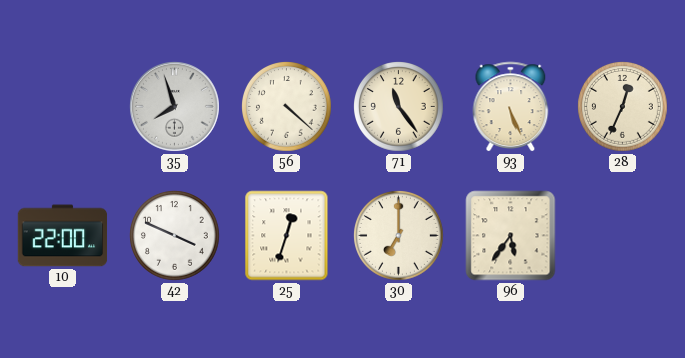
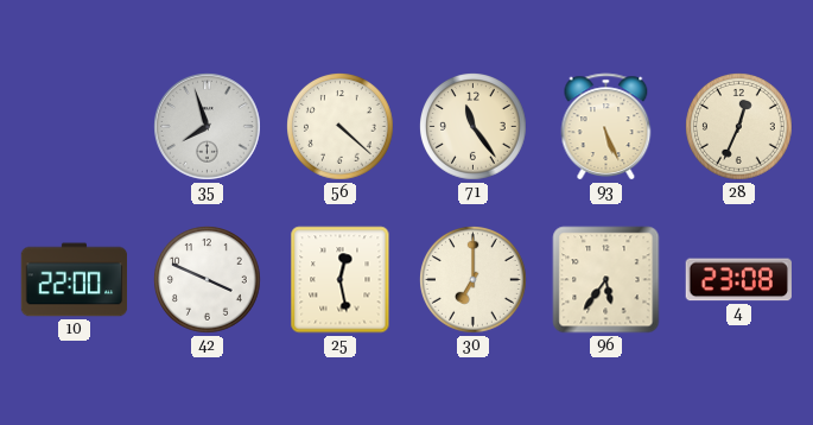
25: 12:33 -> 12:28 (341, 280)
4: none -> 23:08 (738, 280)
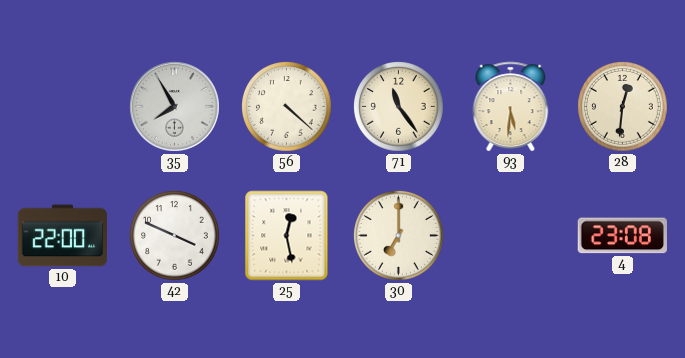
35: 7:57 -> 7:55 (175, 107)
93: 5:26 -> 5:31 (511, 107)
28: 12:34 -> 12:31 (623, 107)
96: 5:36 -> none (606, 280)
